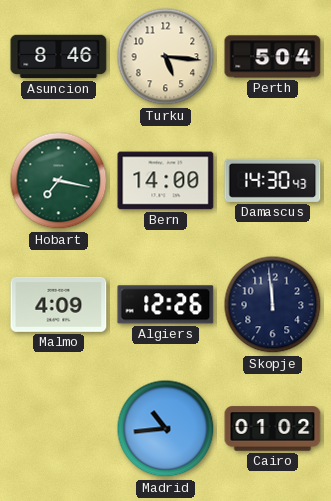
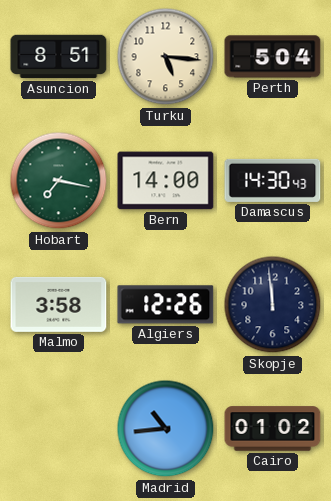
Asuncion: 8:46 -> 8:51 (59, 57)
Malmo: 4:09 -> 3:58 (59, 304)
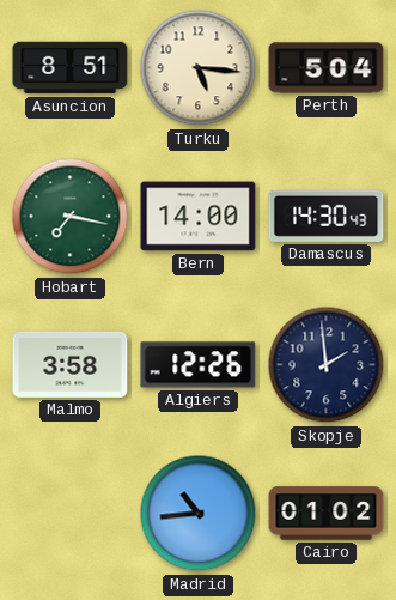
Skopje: 11:59 -> 1:59 (327, 365)
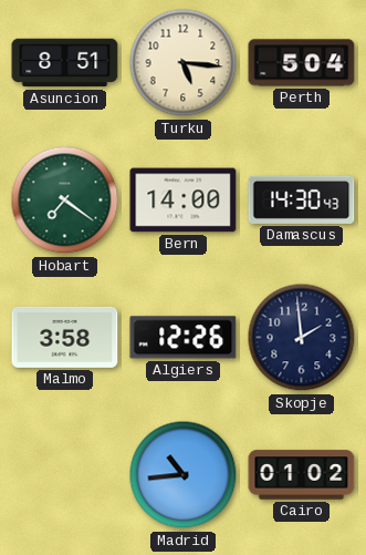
Hobart: 7:17 -> 7:21 (65, 201)
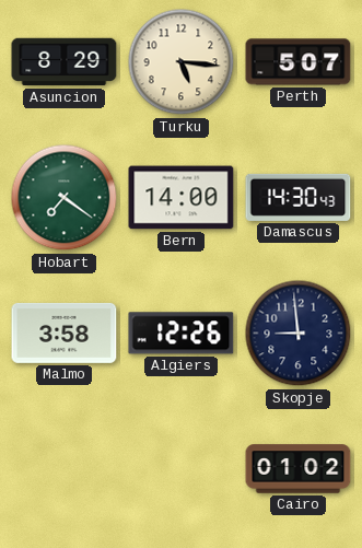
Asuncion: 8:51 -> 8:29 (65, 62)
Perth: 5:04 -> 5:07 (299, 62)
Skopje: 1:59 -> 8:59 (299, 334)
Madrid: 10:44 -> none (184, 475)
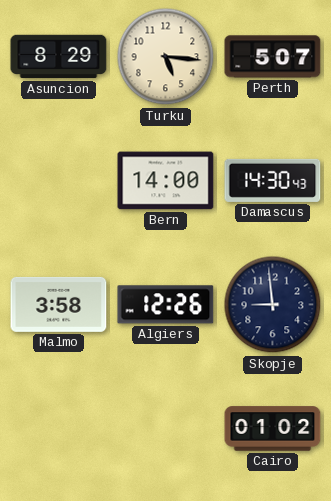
Hobart: 7:21 -> none (65, 198)
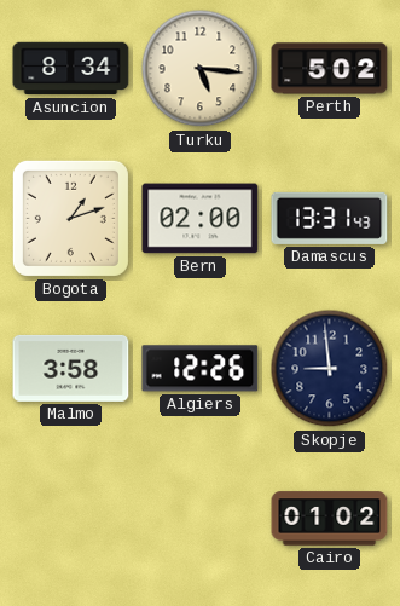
Asuncion: 8:29 -> 8:34 (71, 69)
Perth: 5:07 -> 5:02 (330, 69)
Bogota: none -> 1:12 (70, 218)
Bern: 14:00 -> 02:00 (201, 219)
Damascus: 14:30 -> 13:31 (330, 218)
